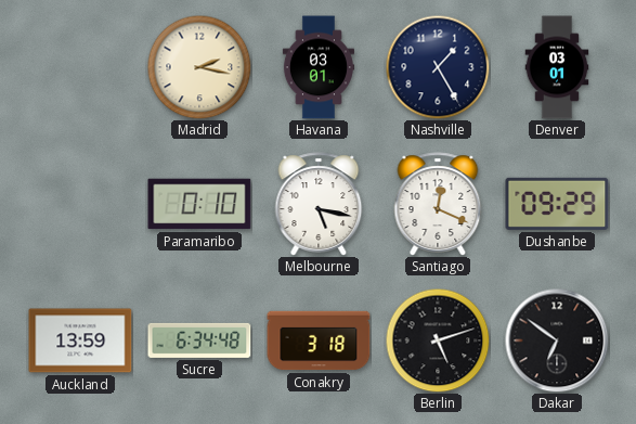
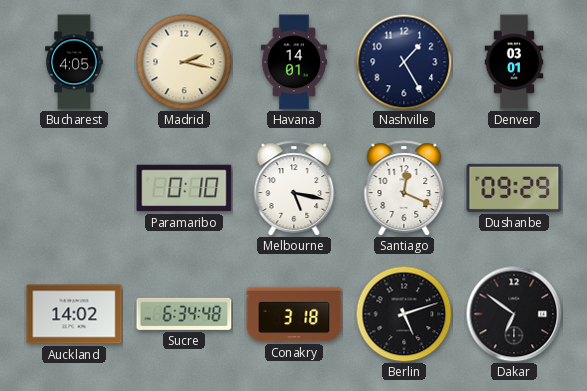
Bucharest: none -> 4:05 (74, 62)
Havana: 03:01 -> 14:01 (293, 62)
Auckland: 13:59 -> 14:02 (74, 314)
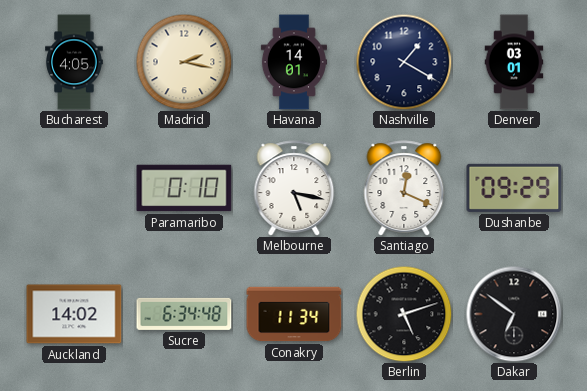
Nashville: 1:25 -> 1:20 (404, 62)
Conakry: 3:18 -> 11:34 (294, 314)
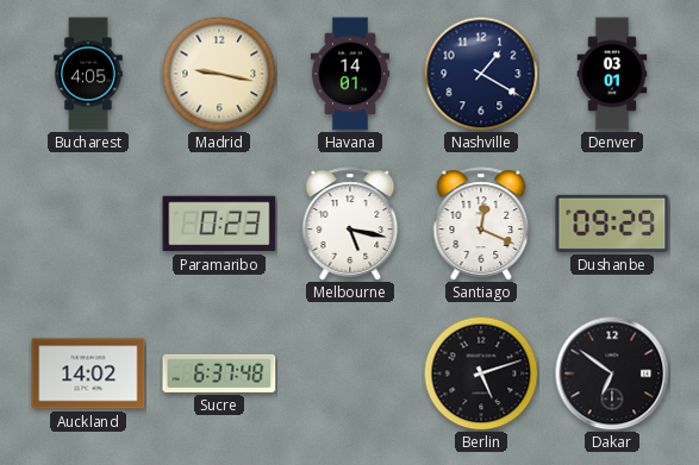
Madrid: 2:17 -> 9:17 (219, 74)
Paramaribo: 0:10 -> 0:23 (219, 224)
Sucre: 6:34 -> 6:37 (219, 373)
Conakry: 11:34 -> none (294, 314)
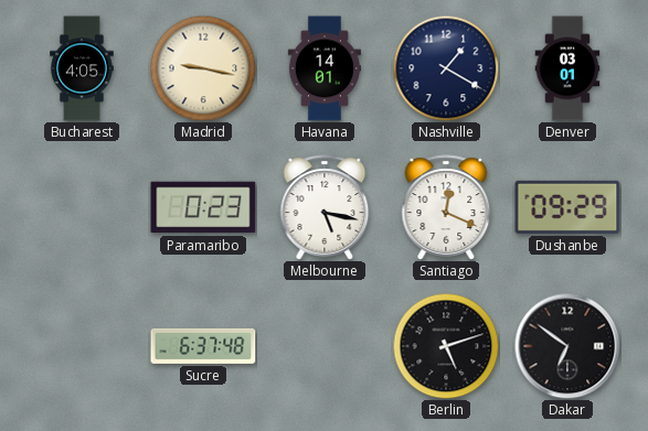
Auckland: 14:02 -> none (88, 373)
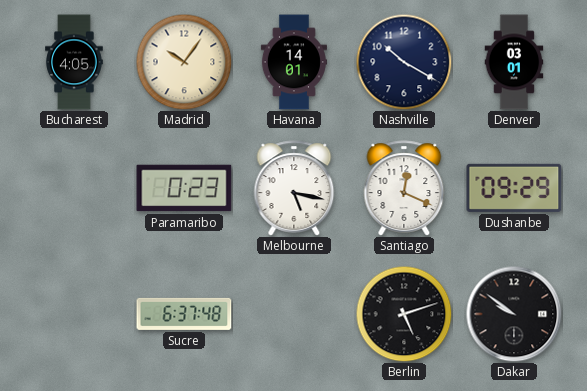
Madrid: 9:17 -> 10:06 (184, 62)
Nashville: 1:20 -> 10:20 (404, 62)
Dakar: 6:51 -> 9:51 (514, 314)
